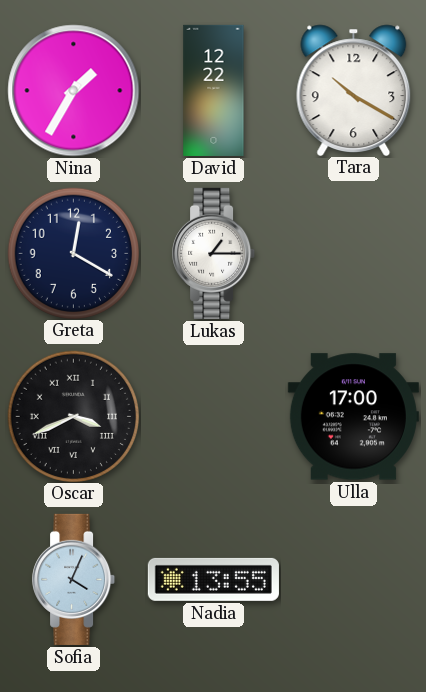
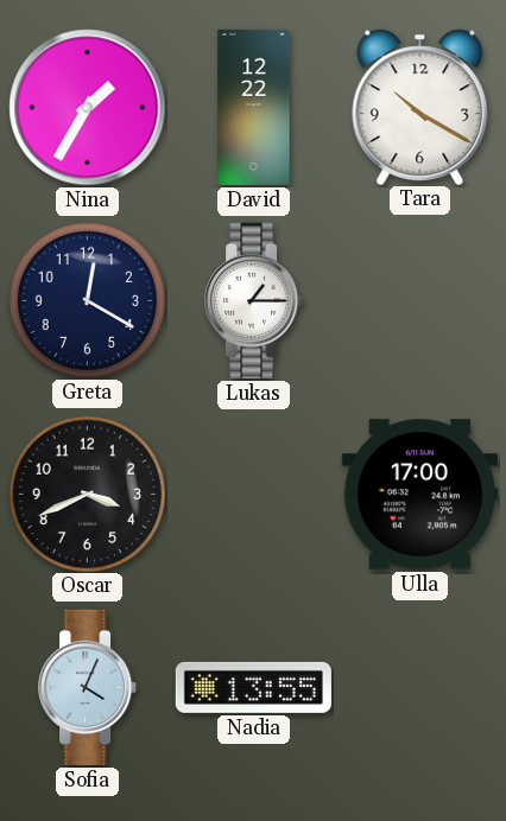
Oscar numerals: Roman -> Arabic (87, 494)
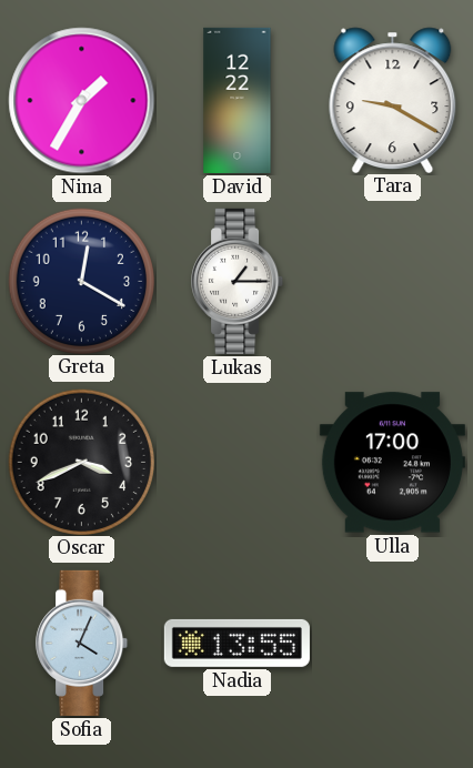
Tara: 10:20 -> 9:20 (393, 100)
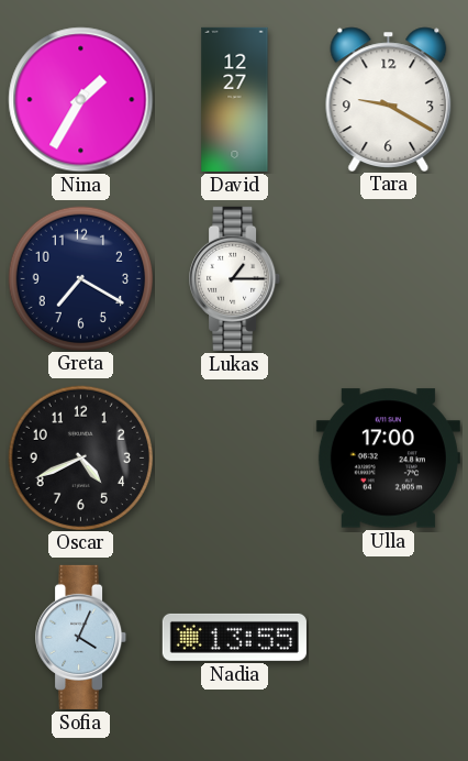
David: 12:22 -> 12:27 (235, 99)
Greta: 12:20 -> 7:20 (80, 278)
Oscar: 3:41 -> 4:41 (80, 457)
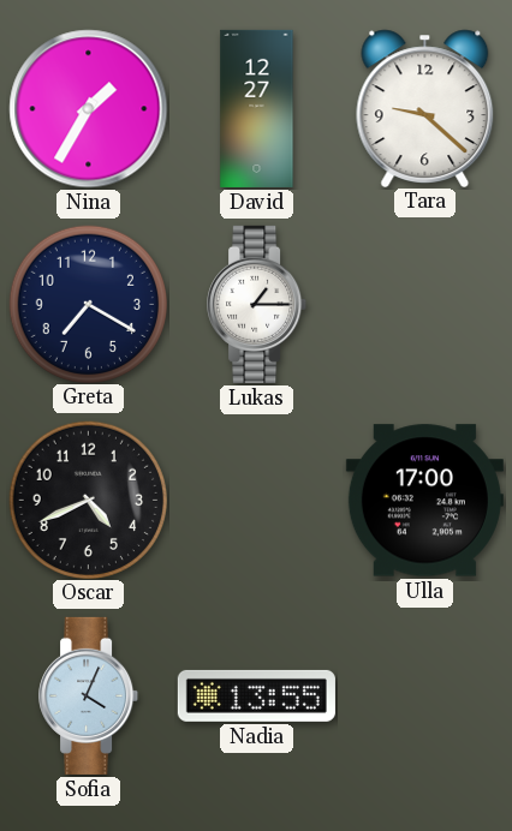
Tara: 9:20 -> 9:22 (425, 108)
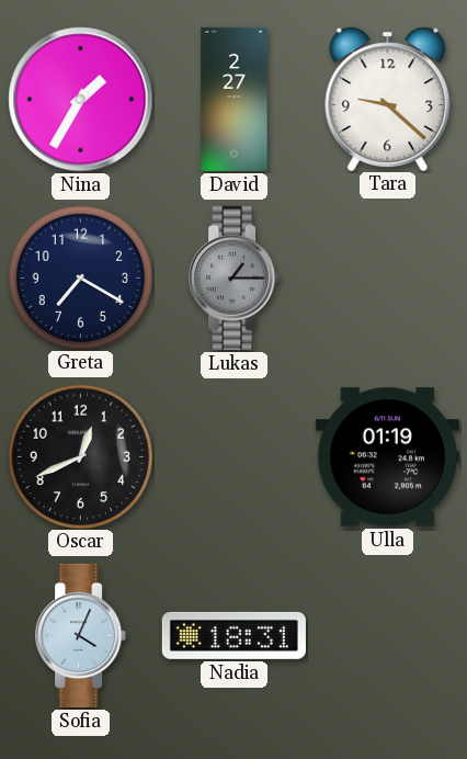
David: 12:27 -> 2:27 (235, 99)
Lukas dial: white -> grey (235, 277)
Oscar: 4:41 -> 12:41 (80, 456)
Ulla: 17:00 -> 01:19 (387, 457)
Nadia: 13:55 -> 18:31 (233, 635)
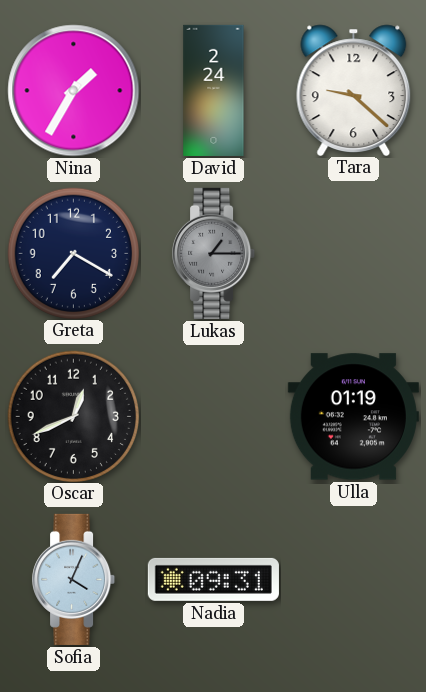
David: 2:27 -> 2:24 (214, 90)
Nadia: 18:31 -> 09:31 (213, 579)
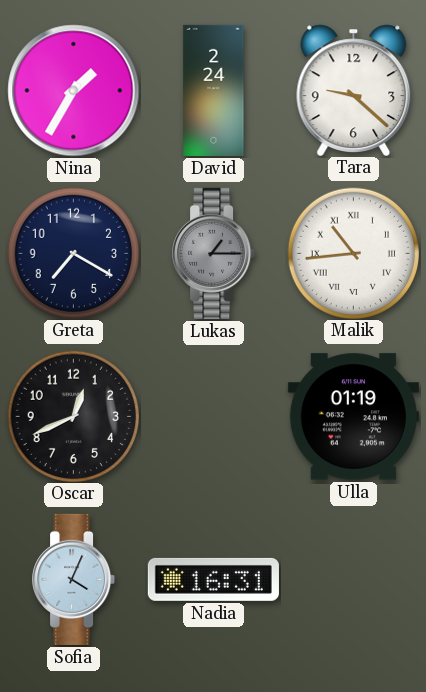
Malik: none -> 10:44 (353, 253)
Nadia: 09:31 -> 16:31 (213, 579)
